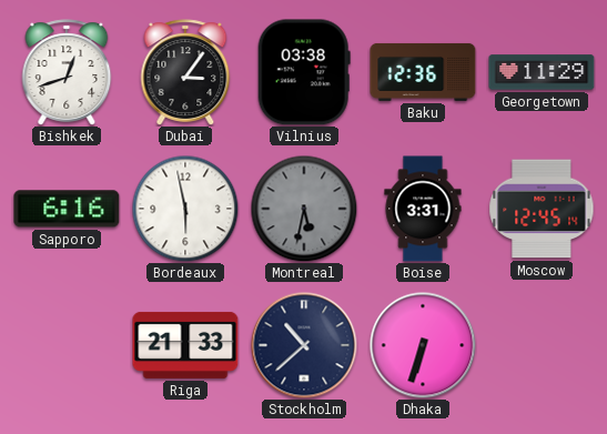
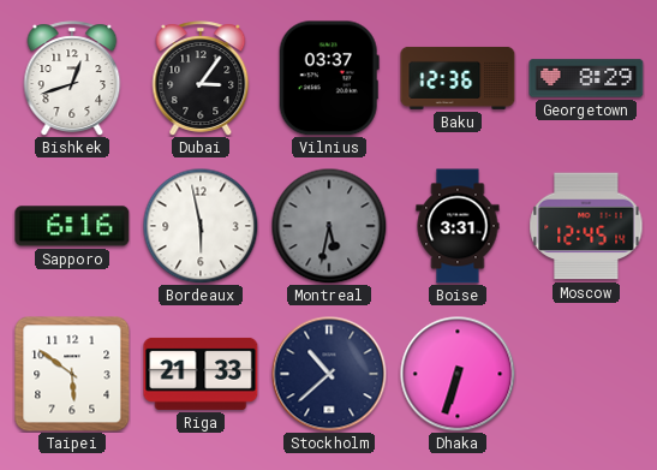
Vilnius: 03:38 -> 03:37 (329, 78)
Georgetown: 11:29 -> 8:29 (586, 78)
Taipei: none -> 5:51 (72, 374)
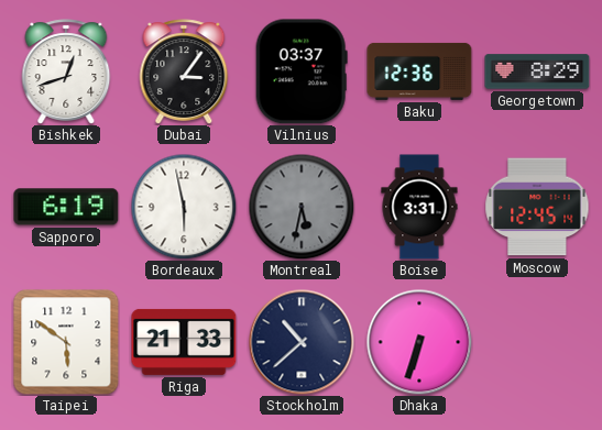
Sapporo: 6:16 -> 6:19 (66, 207)
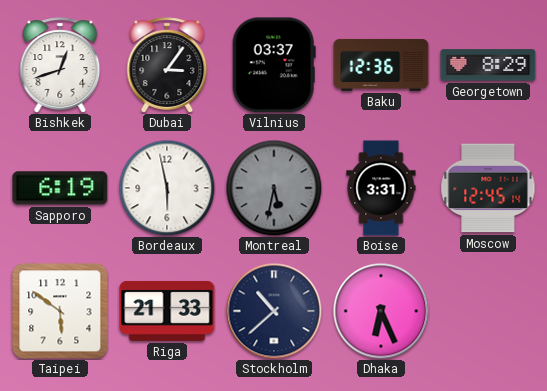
Dhaka: 6:33 -> 6:26 (381, 311)
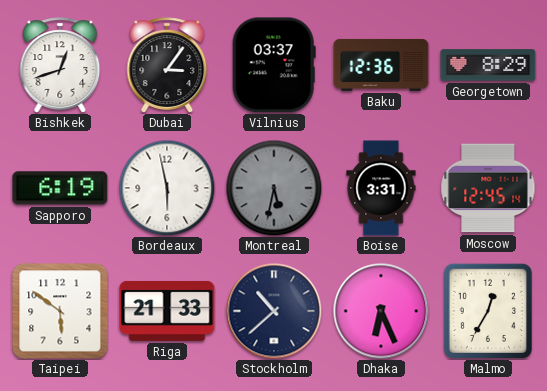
Malmo: none -> 12:35 (488, 311)
